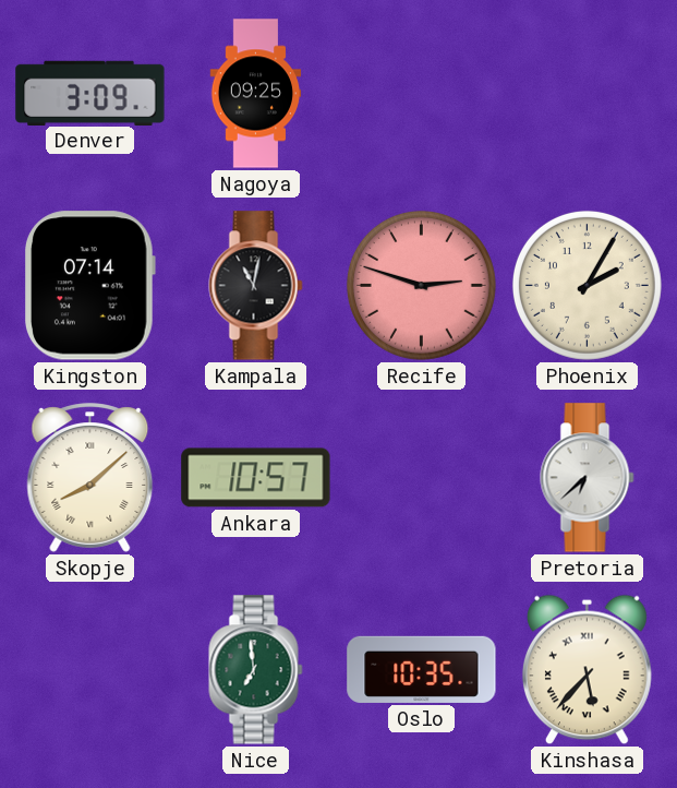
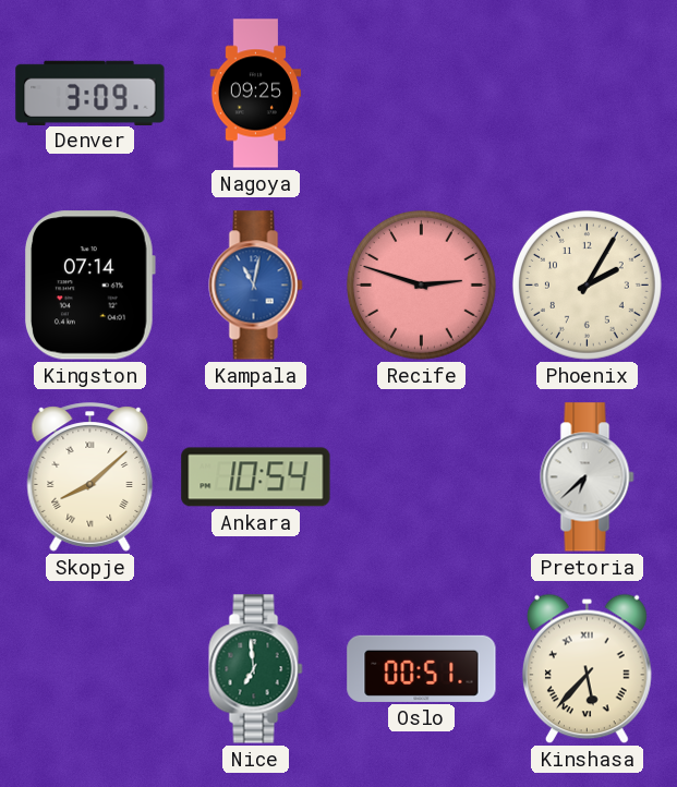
Kampala dial: black -> blue (256, 286)
Ankara: 10:57 -> 10:54 (256, 477)
Oslo: 10:35 -> 00:51 (422, 668)
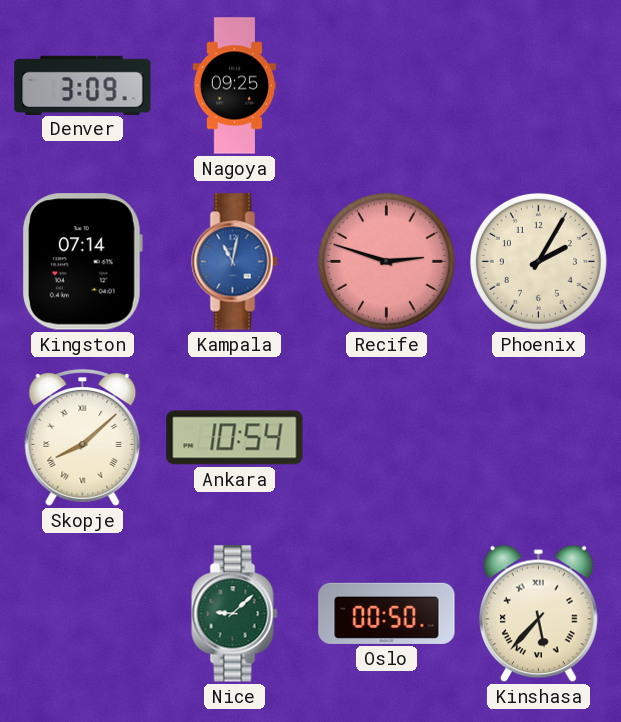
Pretoria: 6:38 -> none (588, 477)
Nice: 6:59 -> 9:08 (235, 614)
Oslo: 00:51 -> 00:50 (387, 613)
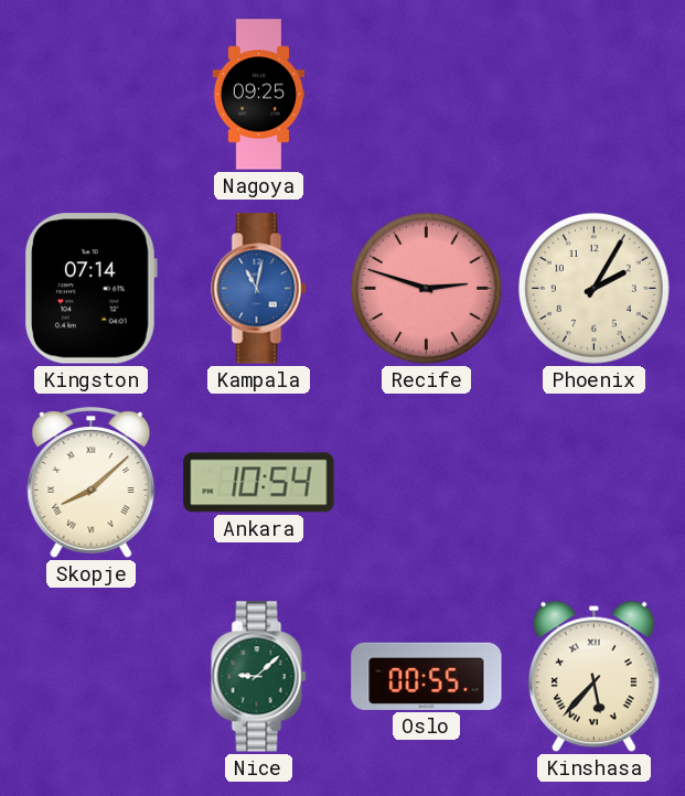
Denver: 3:09 -> none (83, 85)
Oslo: 00:50 -> 00:55 (427, 676)
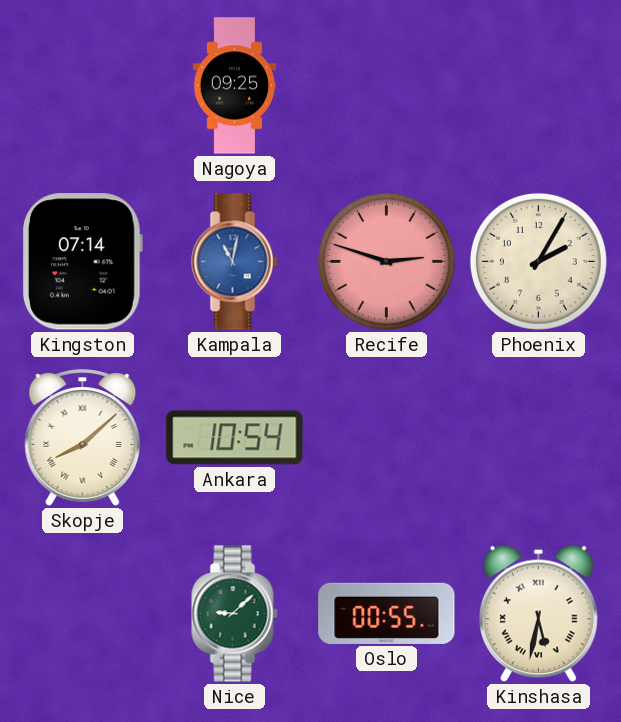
Kinshasa: 5:37 -> 5:32 (539, 614)
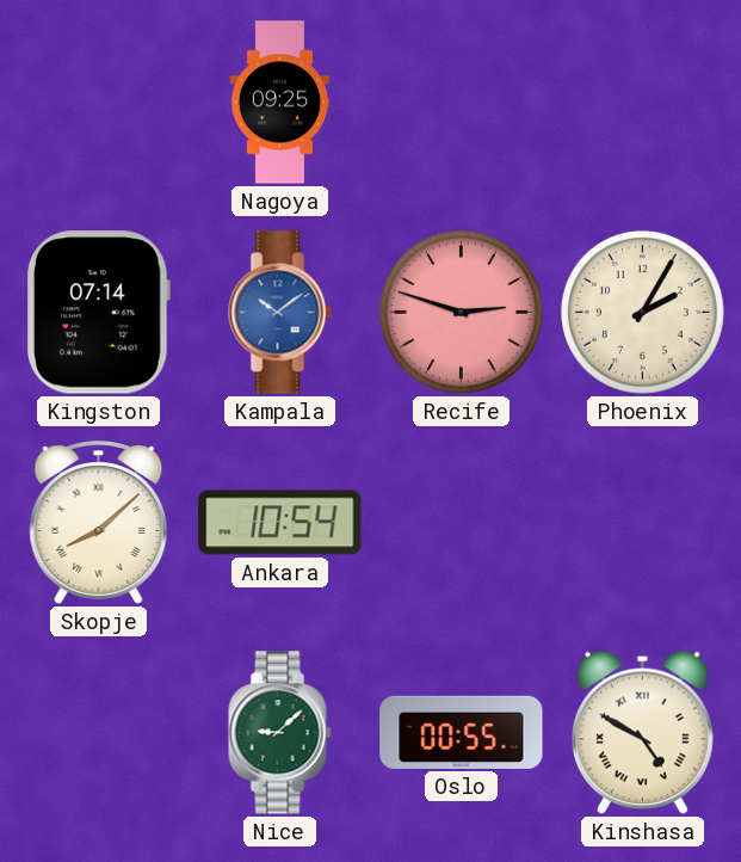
Kampala: 11:02 -> 10:09 (280, 313)
Kinshasa: 5:32 -> 4:50 (643, 733)
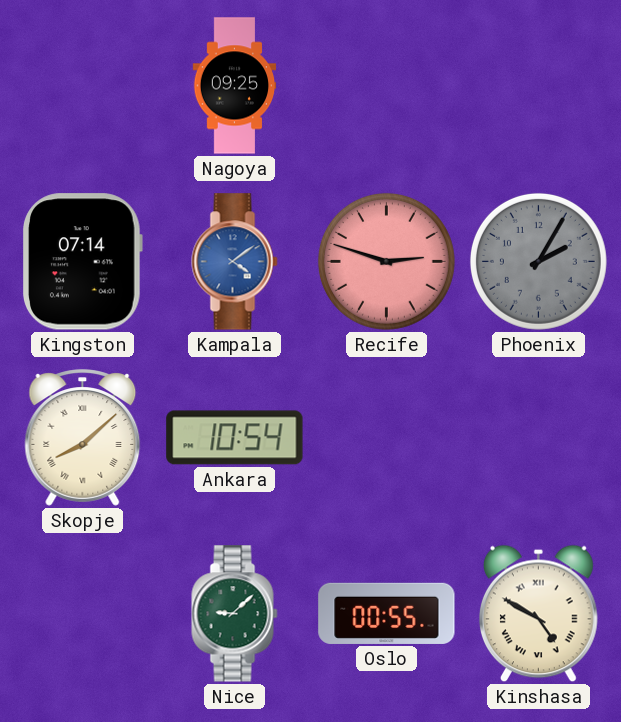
Kampala: 10:09 -> 4:09 (235, 262)
Phoenix dial: cream -> grey (538, 261)
